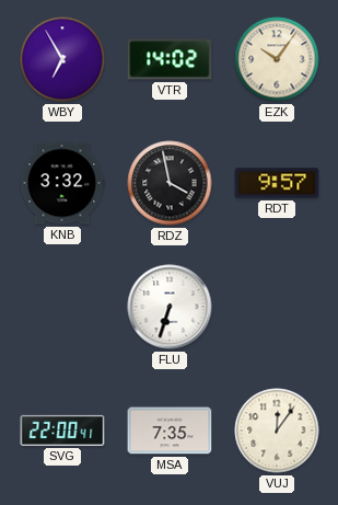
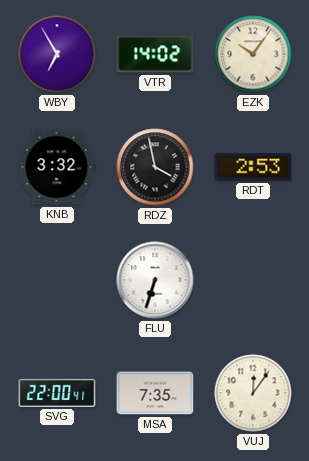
RDT: 9:57 -> 2:53 (253, 167)
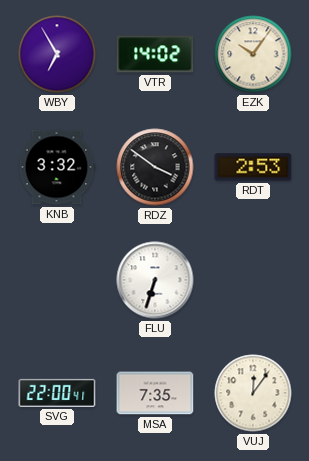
RDZ: 3:58 -> 3:51 (155, 167)
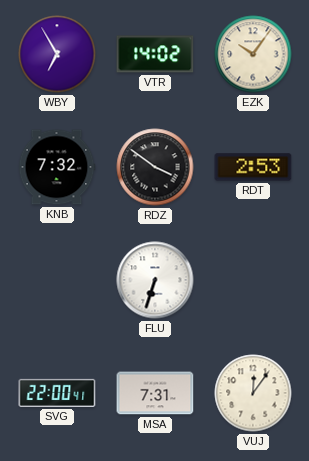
KNB: 3:32 -> 7:32 (57, 167)
MSA: 7:35 -> 7:31 (155, 393)
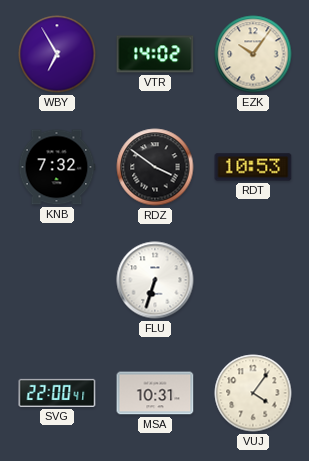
RDT: 2:53 -> 10:53 (253, 167)
MSA: 7:31 -> 10:31 (155, 393)
VUJ: 12:06 -> 4:06 (253, 393)
